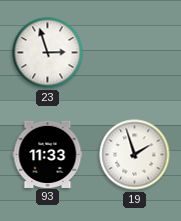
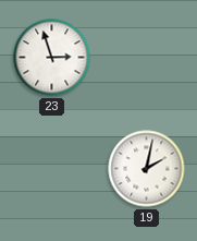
93: 11:33 -> none (48, 154)
19: 1:57 -> 2:02 (147, 169)
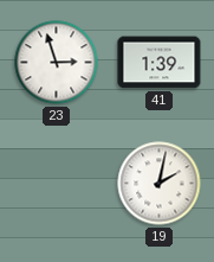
41: none -> 1:39 (160, 63)
